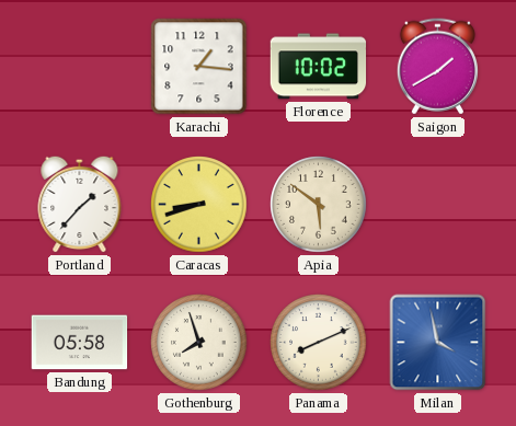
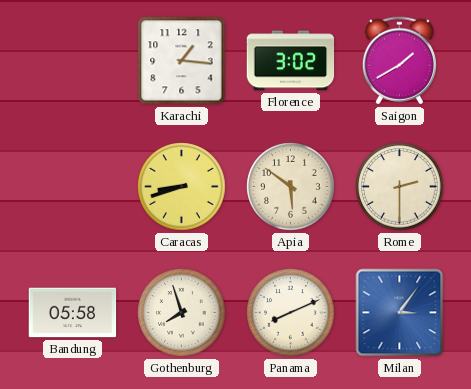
Florence: 10:02 -> 3:02 (291, 61)
Portland: 1:37 -> none (80, 204)
Rome: none -> 2:30 (400, 187)
Milan: 3:58 -> 3:06 (400, 313)
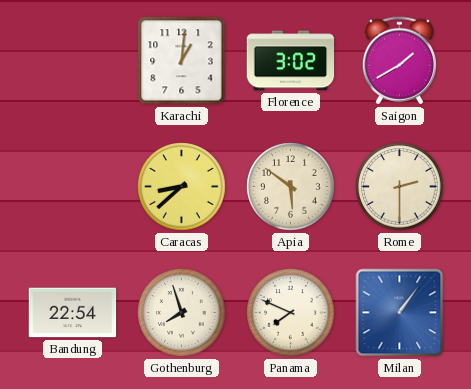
Karachi: 1:16 -> 1:01 (182, 61)
Caracas: 8:42 -> 8:38 (182, 187)
Bandung: 05:58 -> 22:54 (73, 313)
Panama: 8:11 -> 7:49 (291, 313)
Milan: 3:06 -> 1:06 (400, 313)
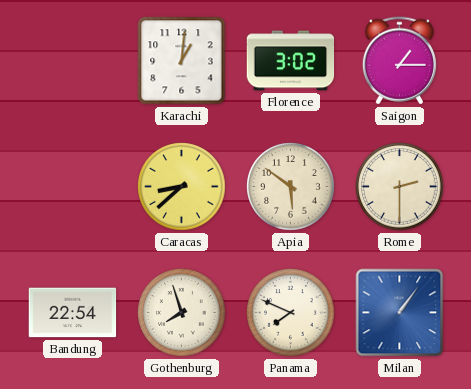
Saigon: 1:40 -> 1:15 (399, 61)
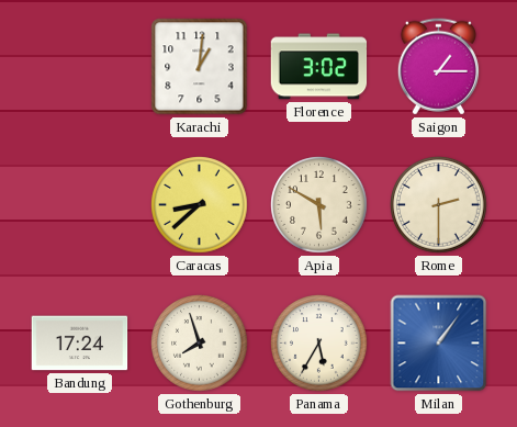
Apia: 5:51 -> 5:50 (319, 205)
Bandung: 22:54 -> 17:24 (80, 344)
Panama: 7:49 -> 5:35 (319, 344)
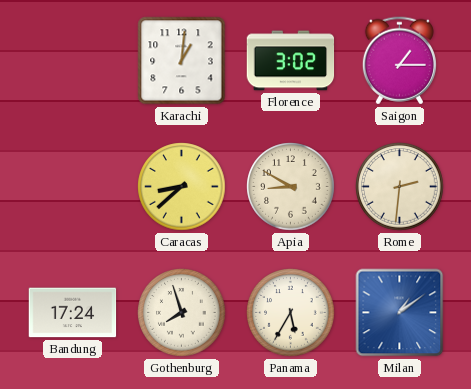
Apia: 5:50 -> 8:50 (291, 187)
Rome: 2:30 -> 2:31 (400, 187)
Milan: 1:06 -> 1:09 (400, 313)
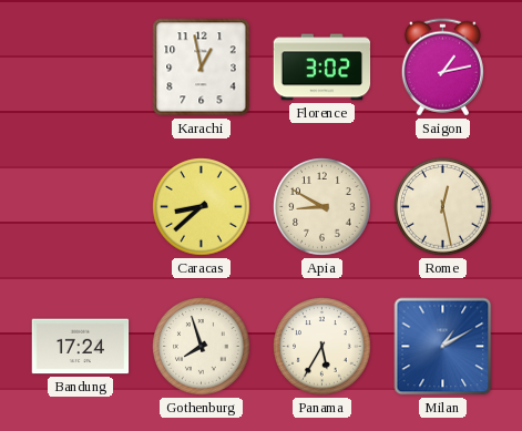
Karachi: 1:01 -> 12:58 (202, 68)
Saigon: 1:15 -> 1:13 (442, 68)
Rome: 2:31 -> 12:28 (443, 207)
Milan: 1:09 -> 1:10 (443, 347)
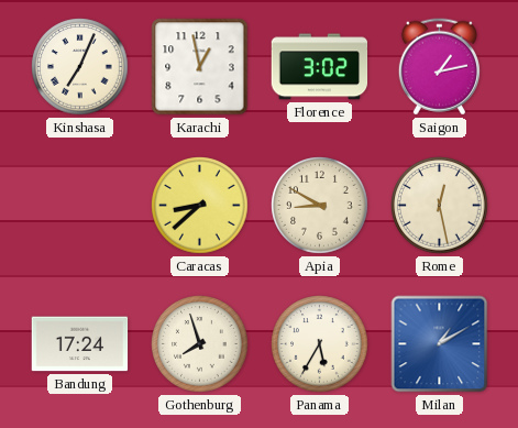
Kinshasa: none -> 7:04 (80, 67)
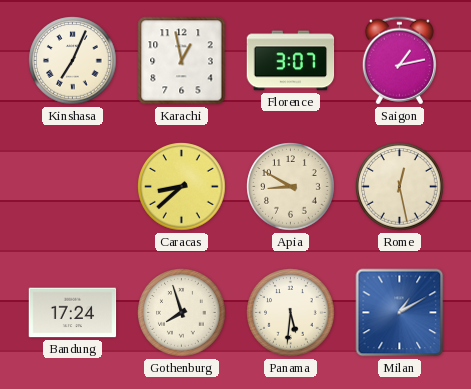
Florence: 3:02 -> 3:07 (291, 61)
Panama: 5:35 -> 5:31 (291, 313)
